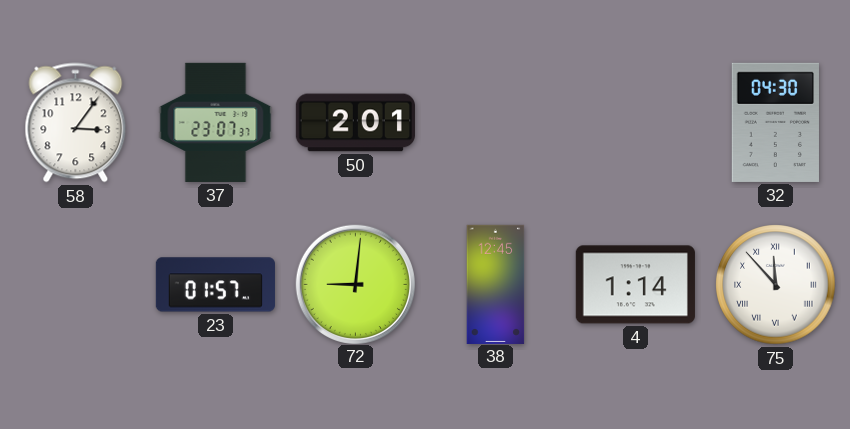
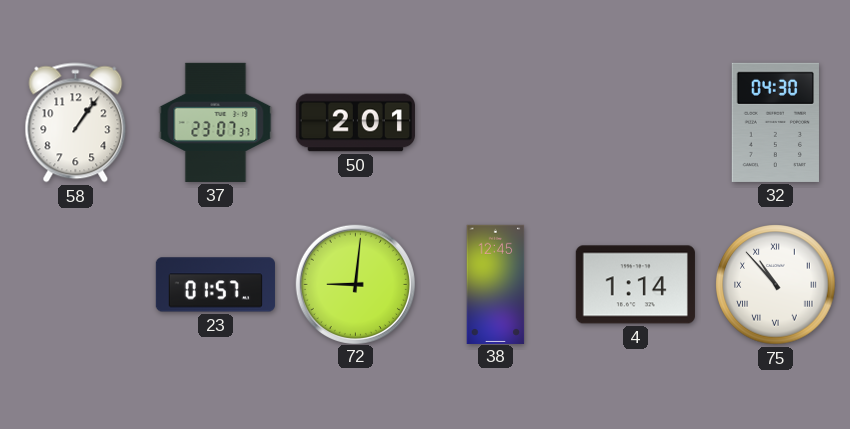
58: 3:06 -> 1:06 (76, 123)
75: 11:53 -> 10:53 (776, 285)
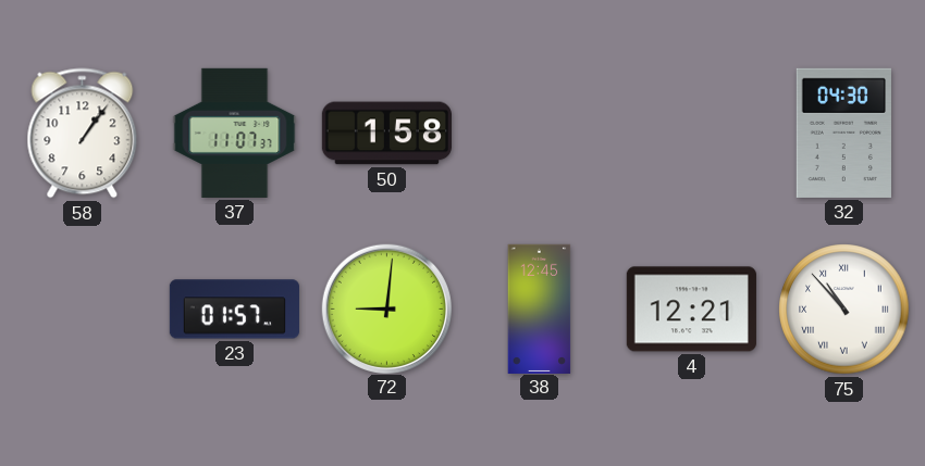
37: 23:07 -> 11:07 (235, 133)
50: 2:01 -> 1:58 (386, 134)
4: 1:14 -> 12:21 (691, 310)
